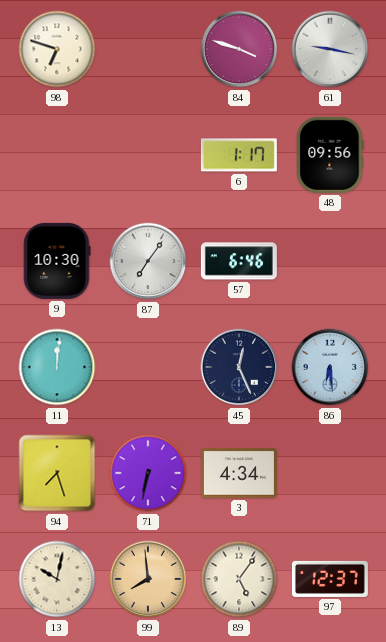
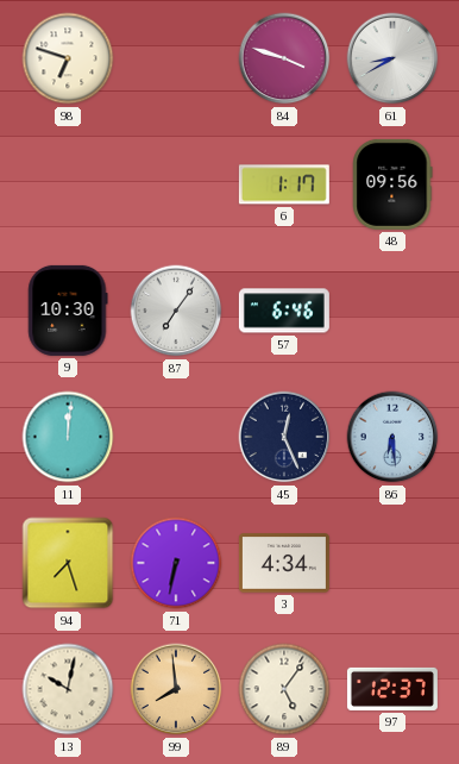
61: 9:17 -> 8:40 (392, 58)
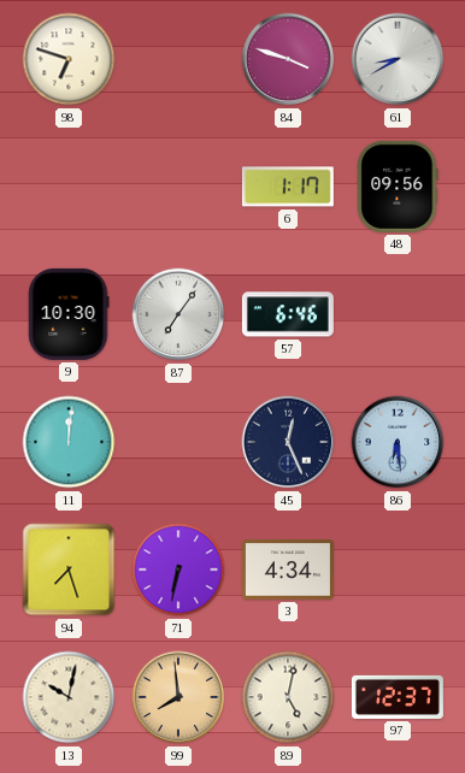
89: 5:06 -> 5:02 (288, 697)
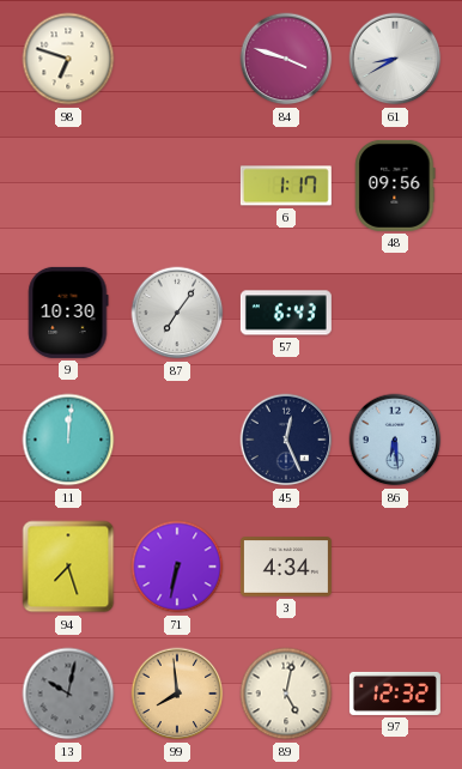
57: 6:46 -> 6:43 (286, 313)
13 dial: cream -> grey (68, 694)
97: 12:37 -> 12:32 (395, 694)
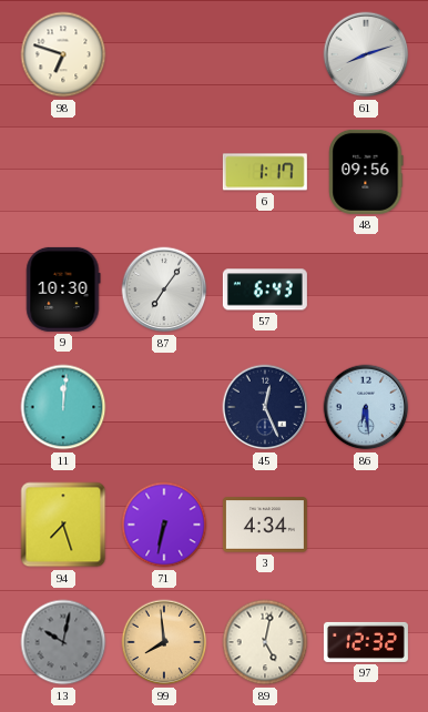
84: 3:48 -> none (286, 59)
61: 8:40 -> 8:12 (366, 54)
